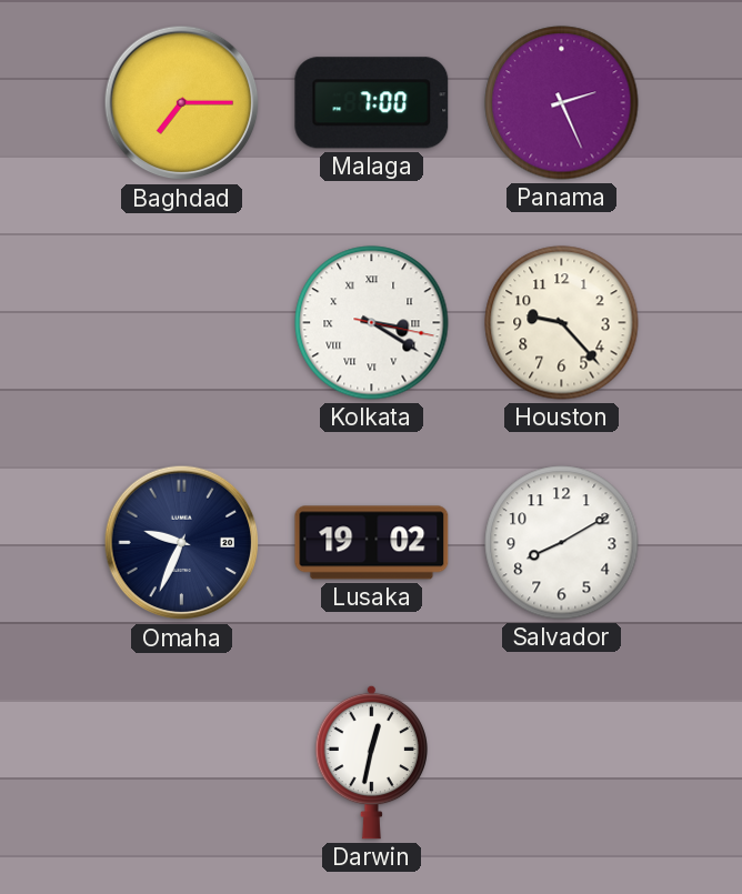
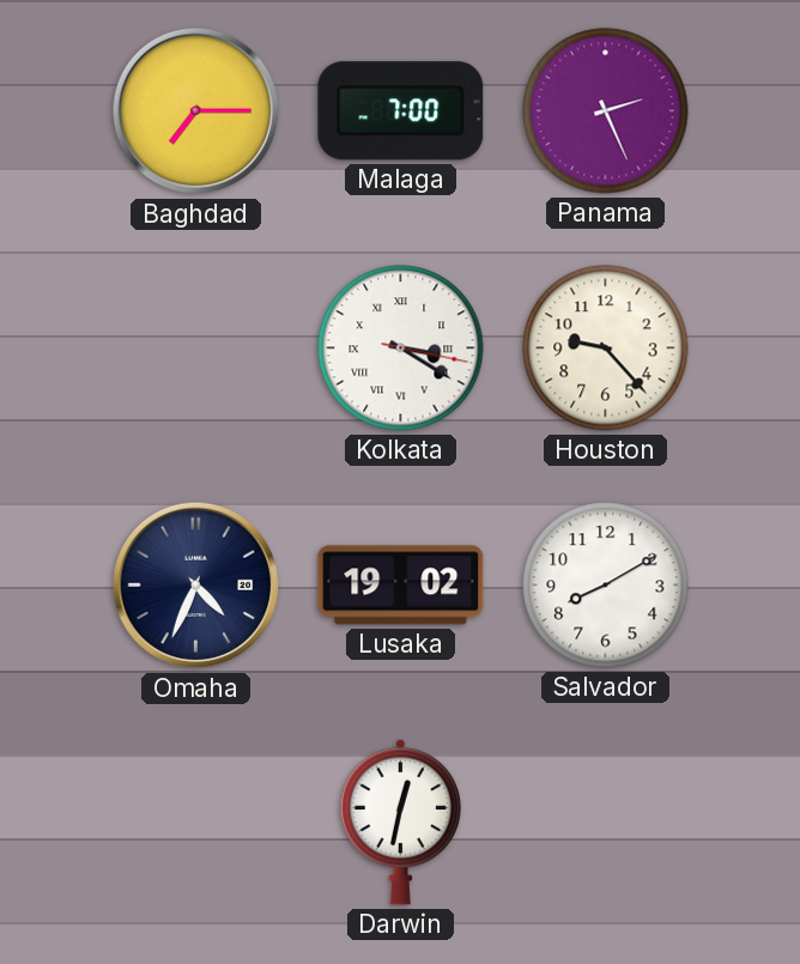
Omaha: 9:34 -> 4:34 (196, 586)
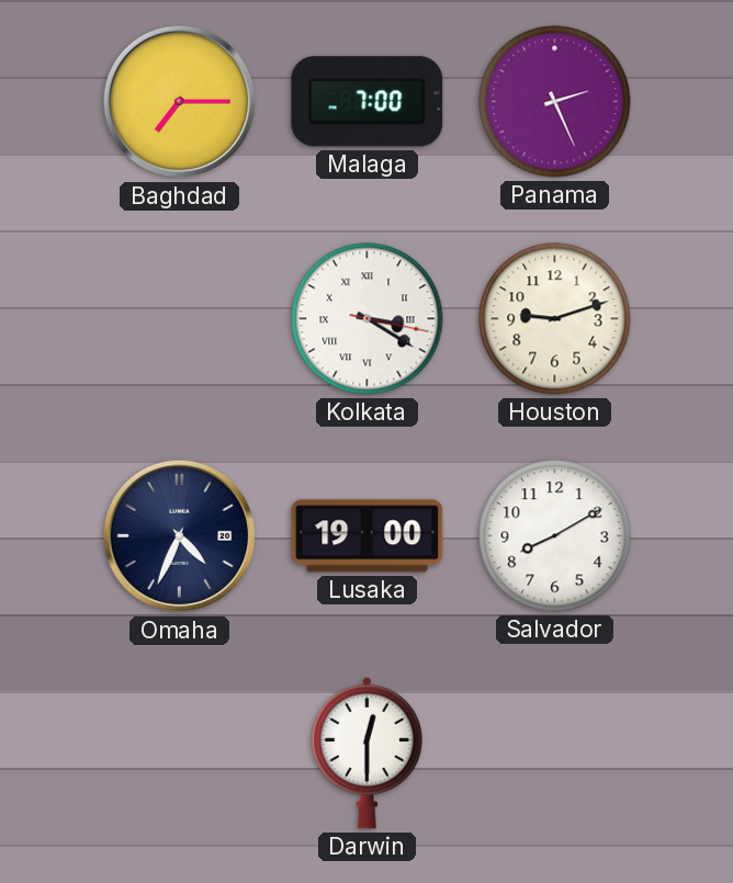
Houston: 9:23 -> 9:12 (555, 319)
Lusaka: 19:02 -> 19:00 (368, 536)
Darwin: 12:32 -> 12:30 (366, 752)
